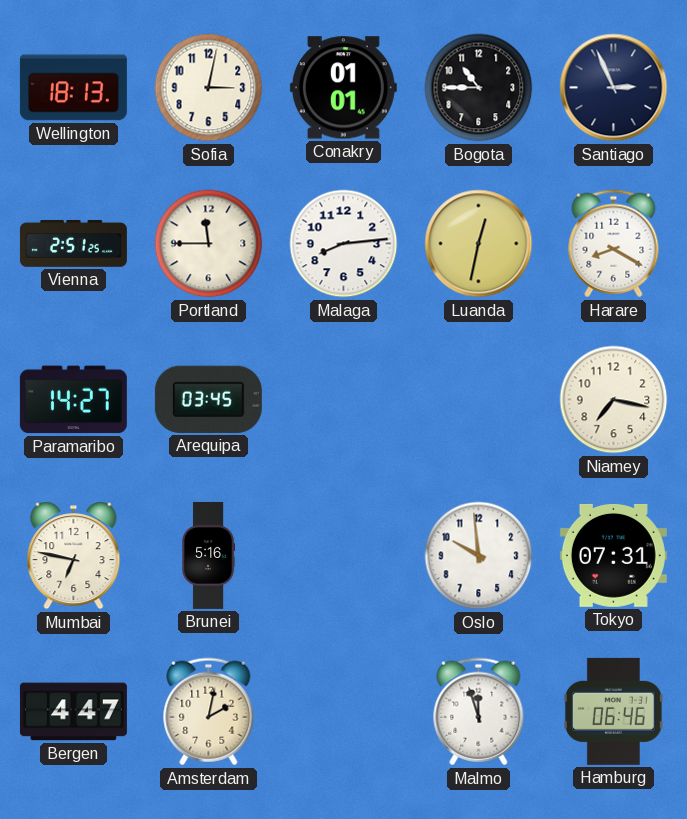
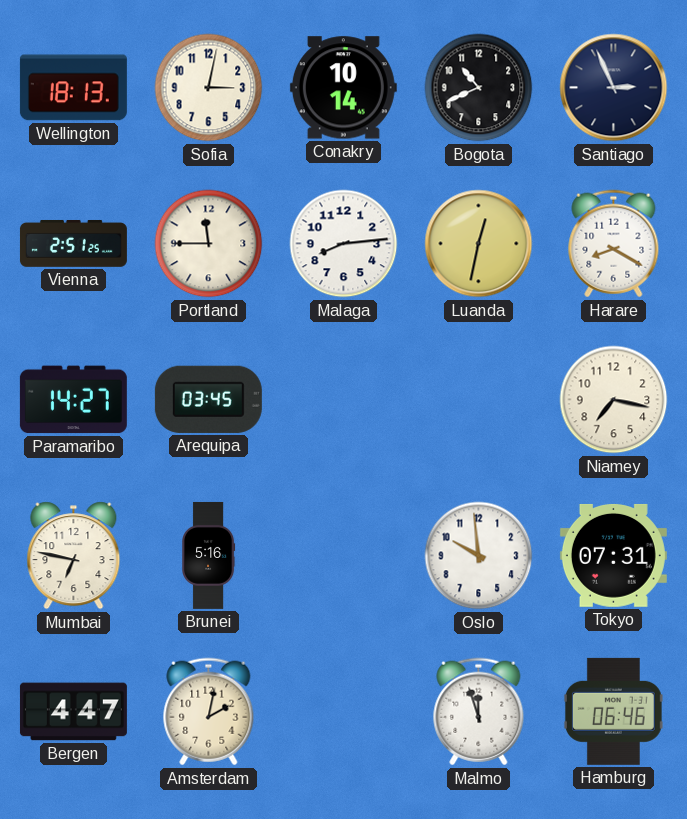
Conakry: 01:01 -> 10:14 (343, 88)
Bogota: 10:45 -> 10:41 (479, 88)
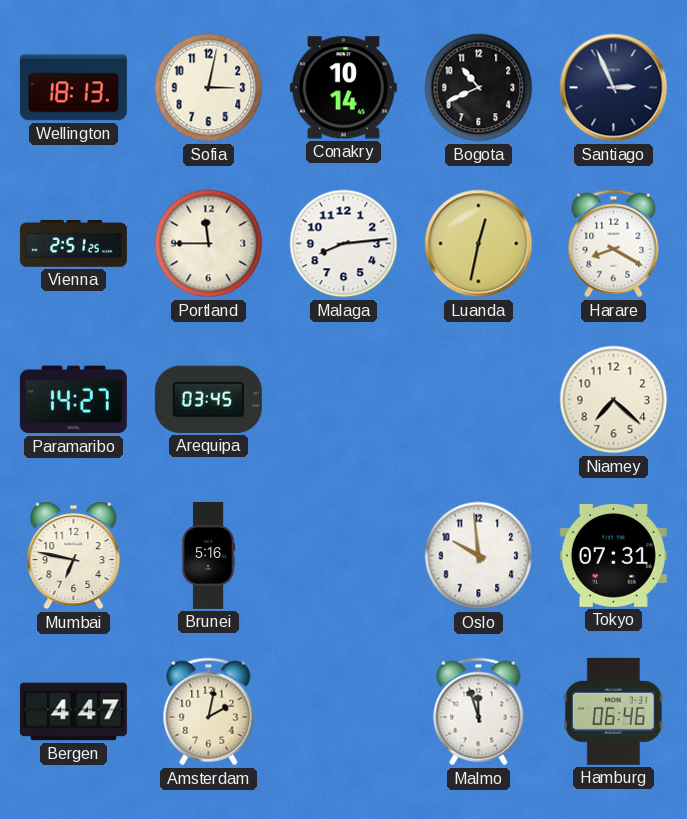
Niamey: 7:17 -> 7:22 (614, 400)
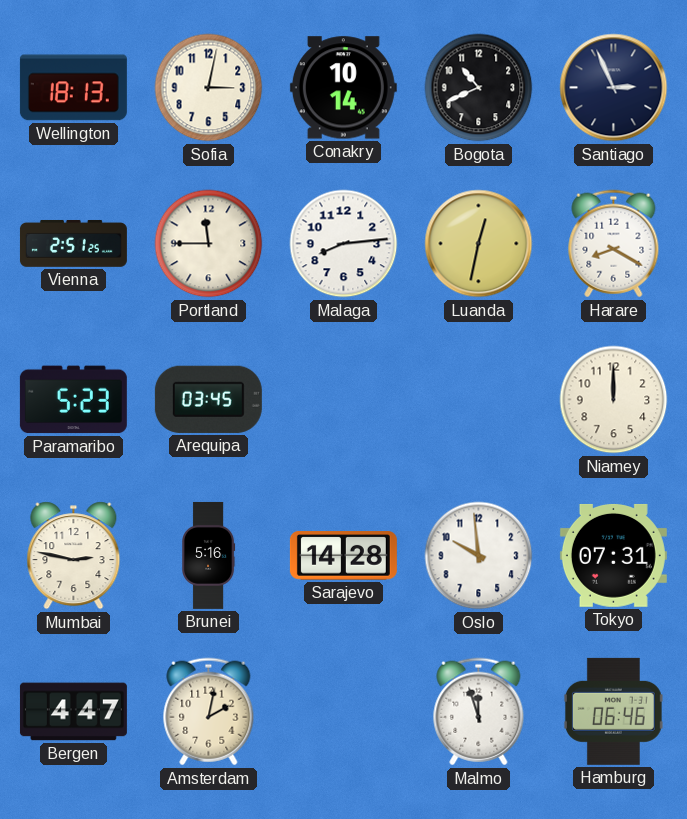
Paramaribo: 14:27 -> 5:23 (73, 400)
Niamey: 7:22 -> 12:00 (614, 400)
Mumbai: 6:47 -> 2:47 (74, 556)
Sarajevo: none -> 14:28 (343, 556)
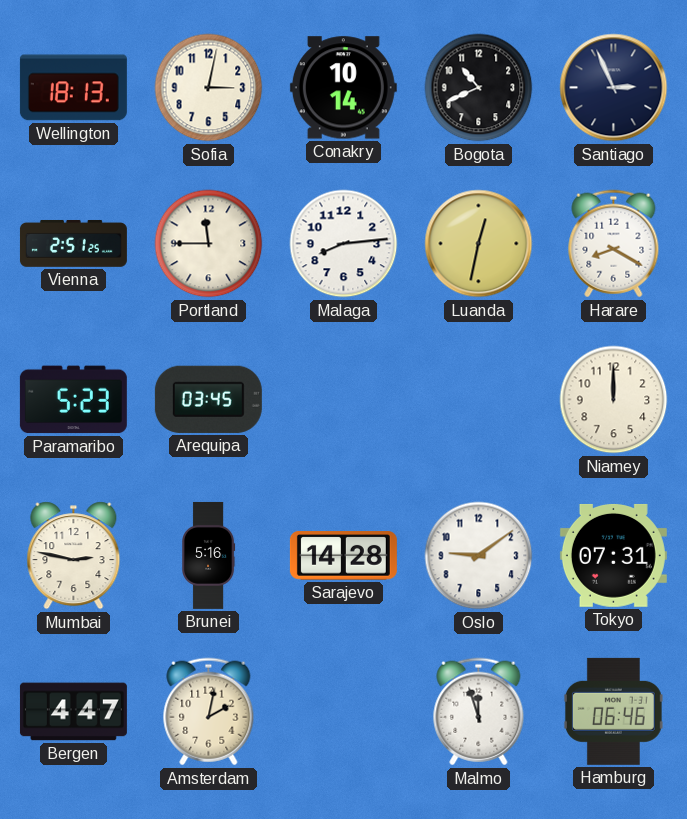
Oslo: 9:59 -> 9:09 (479, 556)
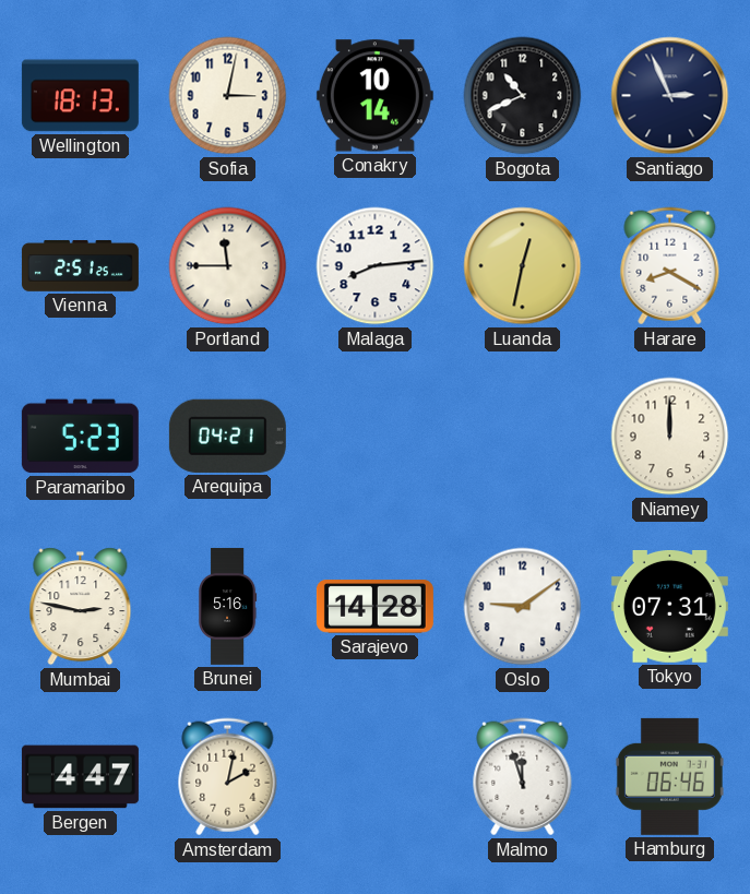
Arequipa: 03:45 -> 04:21 (227, 436)
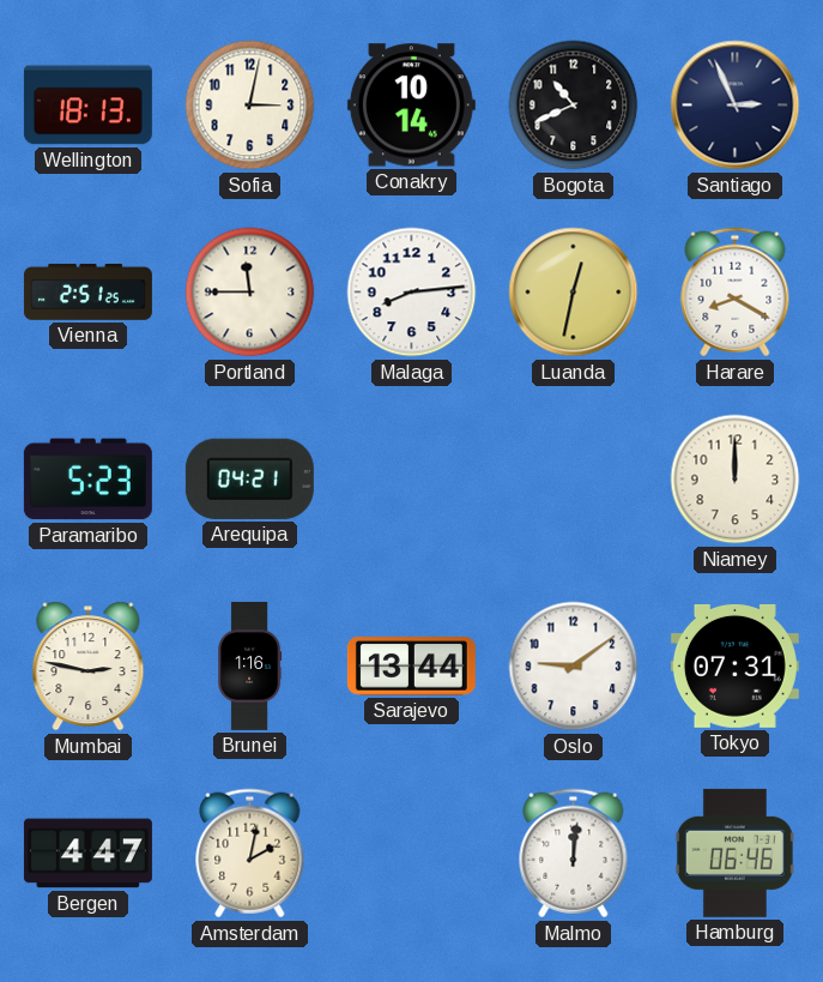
Brunei: 5:16 -> 1:16 (250, 665)
Sarajevo: 14:28 -> 13:44 (411, 667)
Malmo: 11:57 -> 12:01 (574, 854)
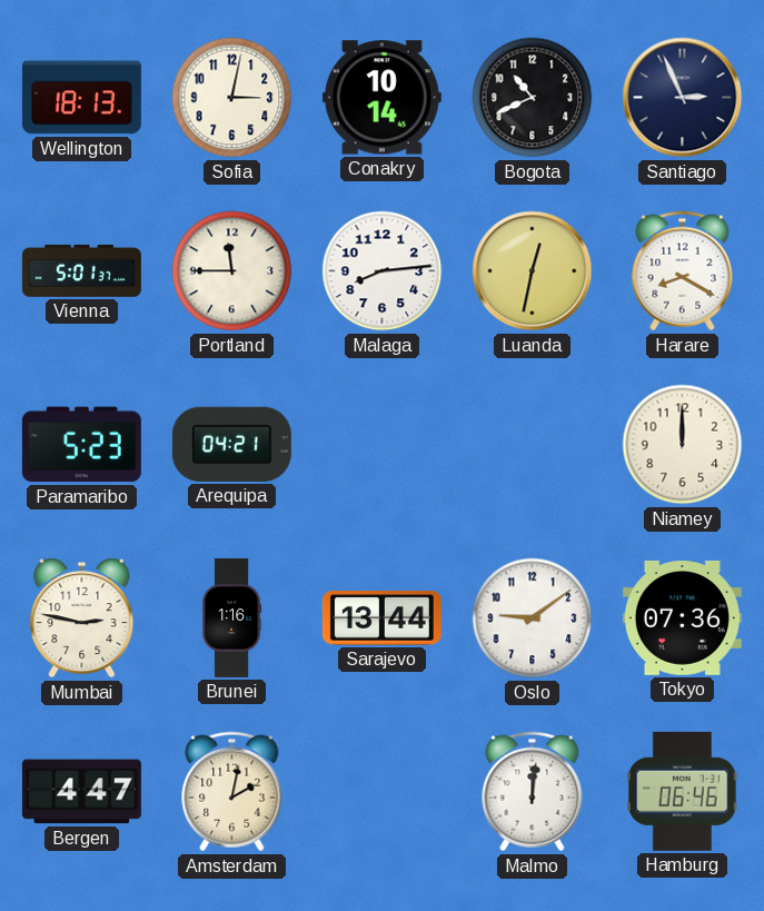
Vienna: 2:51 -> 5:01 (81, 270)
Tokyo: 07:31 -> 07:36 (682, 617)
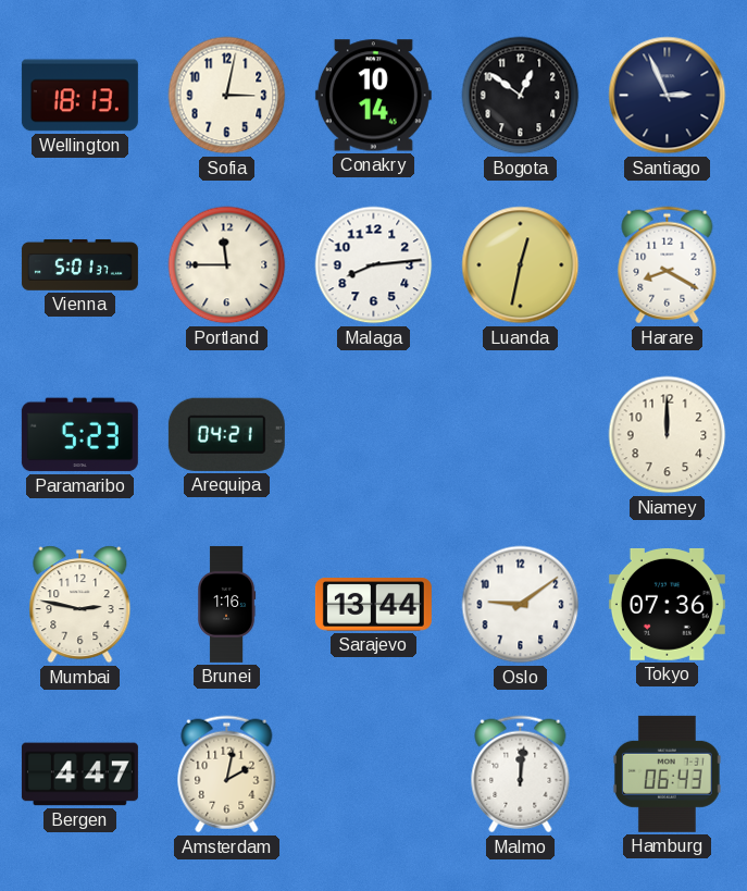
Bogota: 10:41 -> 12:51 (521, 96)
Hamburg: 06:46 -> 06:43 (667, 774)
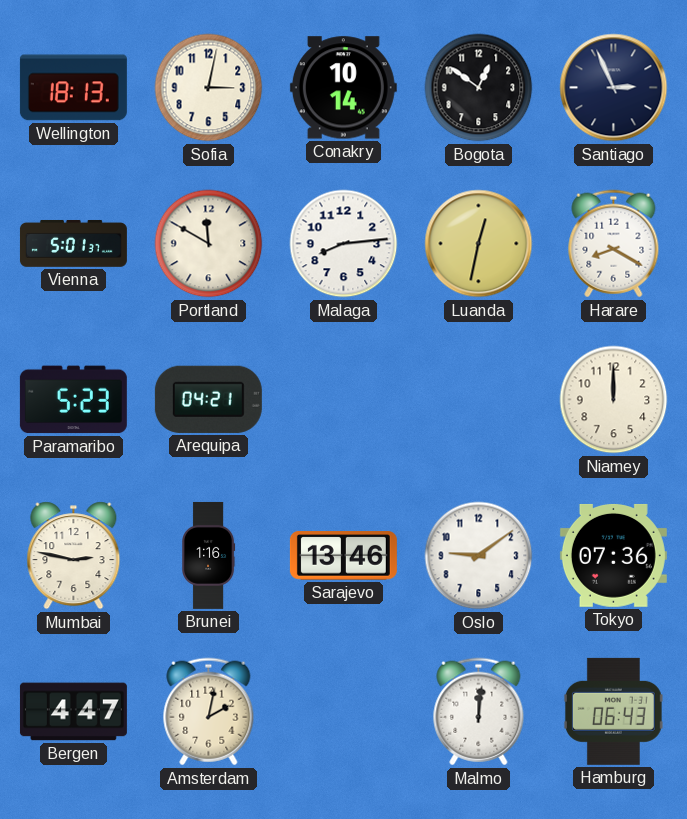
Portland: 11:45 -> 11:50 (209, 244)
Sarajevo: 13:44 -> 13:46 (343, 556)
